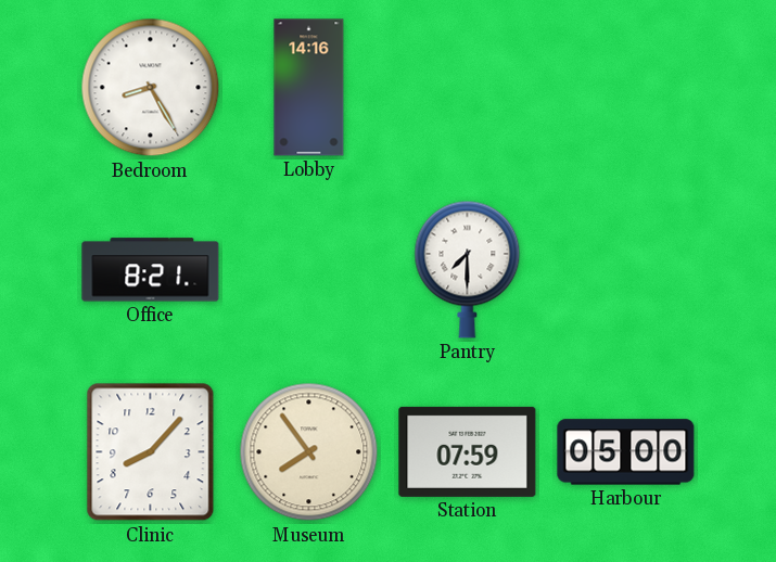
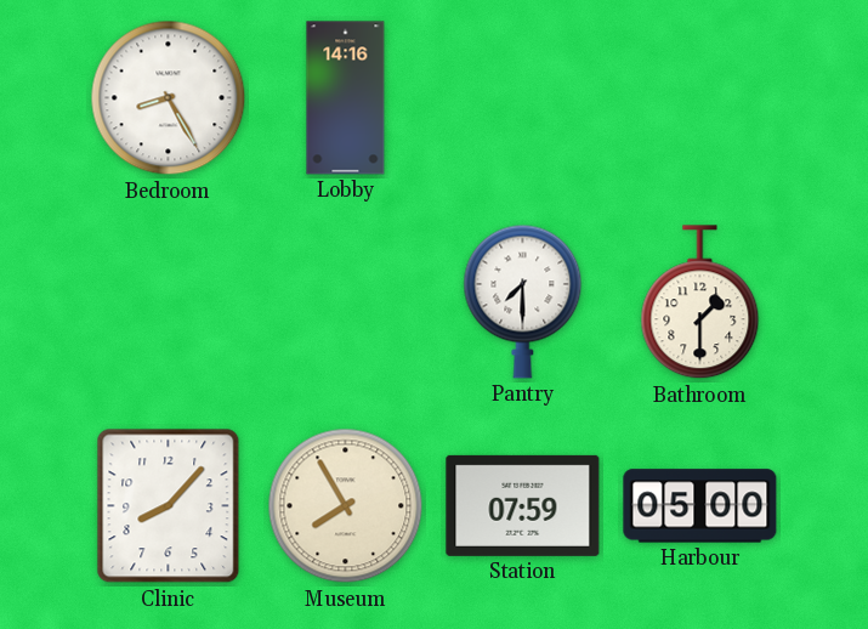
Office: 8:21 -> none (151, 270)
Bathroom: none -> 1:30 (700, 302)
Museum: 7:54 -> 7:55 (346, 506)
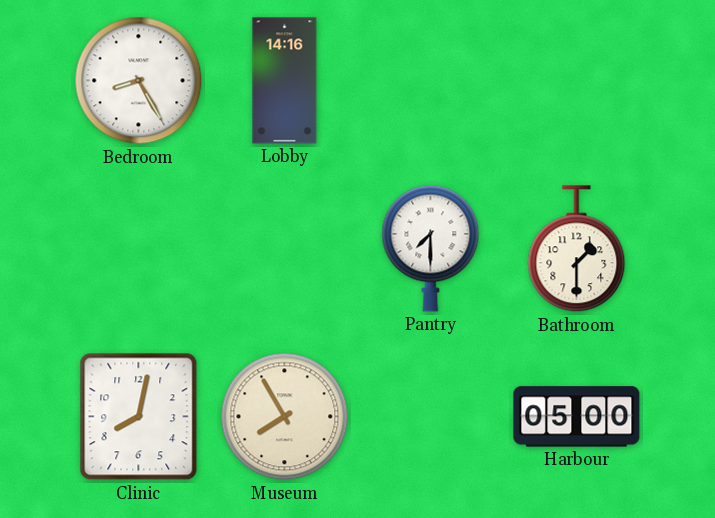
Clinic: 8:07 -> 8:02 (139, 417)
Station: 07:59 -> none (523, 505)
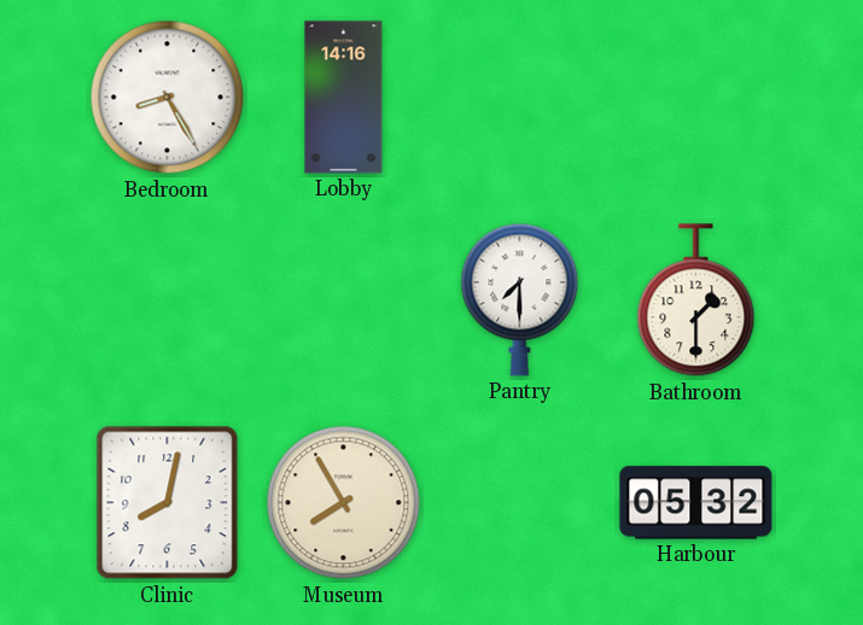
Harbour: 05:00 -> 05:32 (696, 503)
